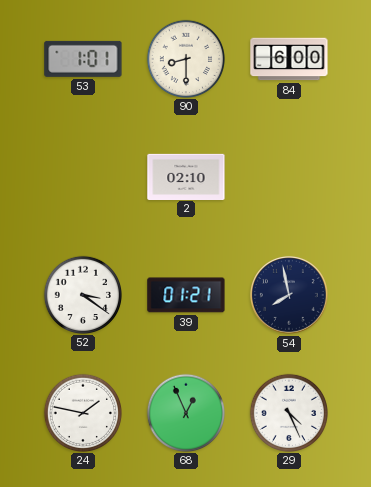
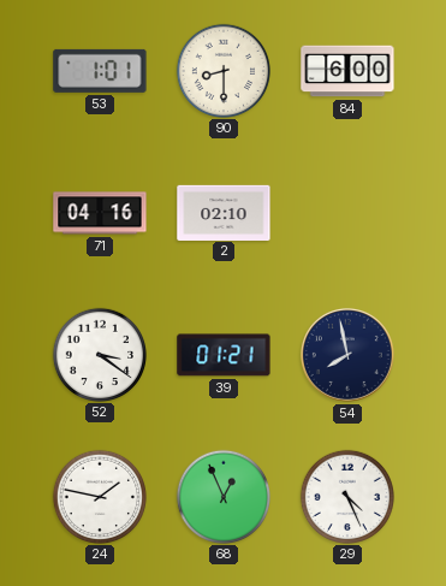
71: none -> 04:16 (100, 213)
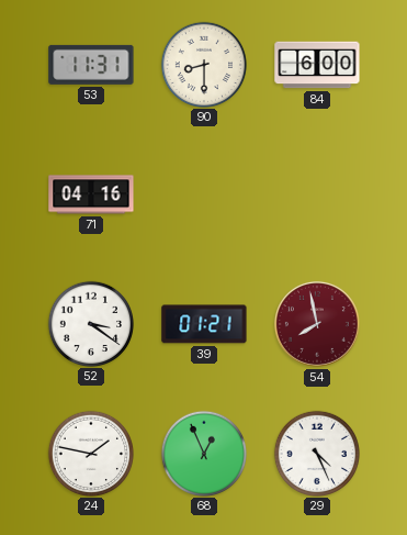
53: 1:01 -> 11:31 (91, 65)
2: 02:10 -> none (224, 212)
54 dial: navy -> burgundy (317, 324)
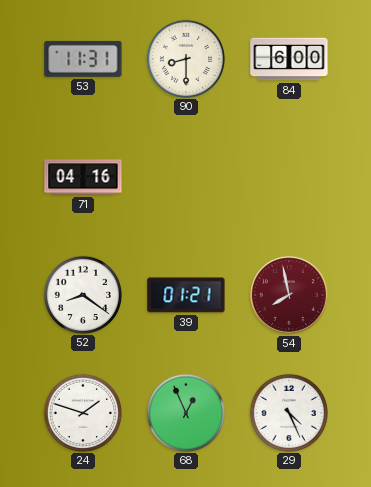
52: 3:21 -> 8:21 (82, 294)
24: 1:47 -> 1:48 (82, 412)
